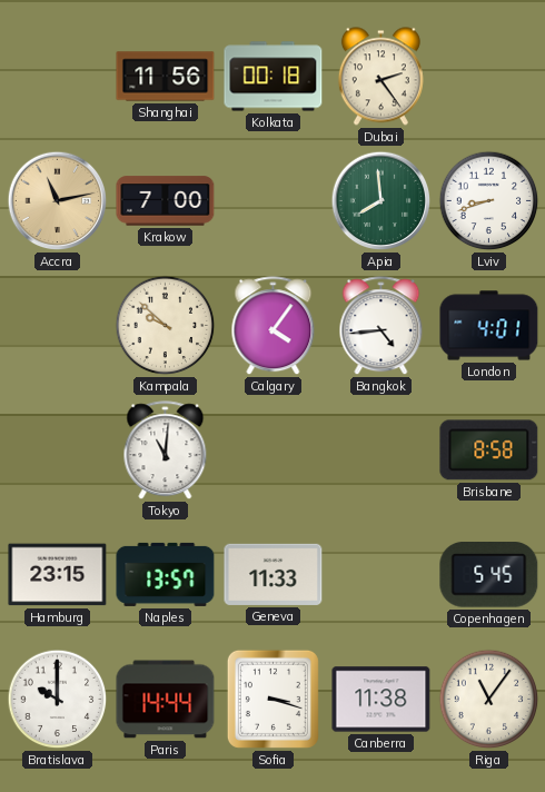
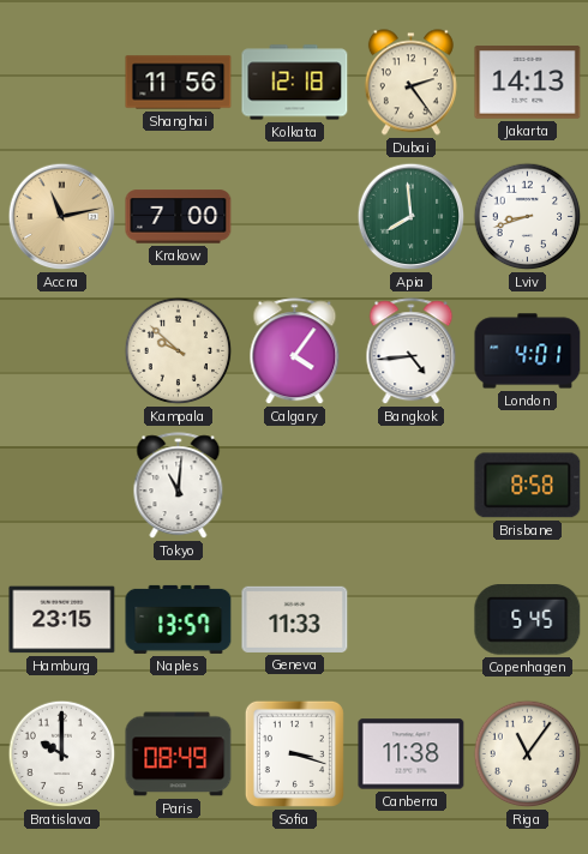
Kolkata: 00:18 -> 12:18 (295, 83)
Jakarta: none -> 14:13 (528, 83)
Paris: 14:44 -> 08:49 (179, 754)
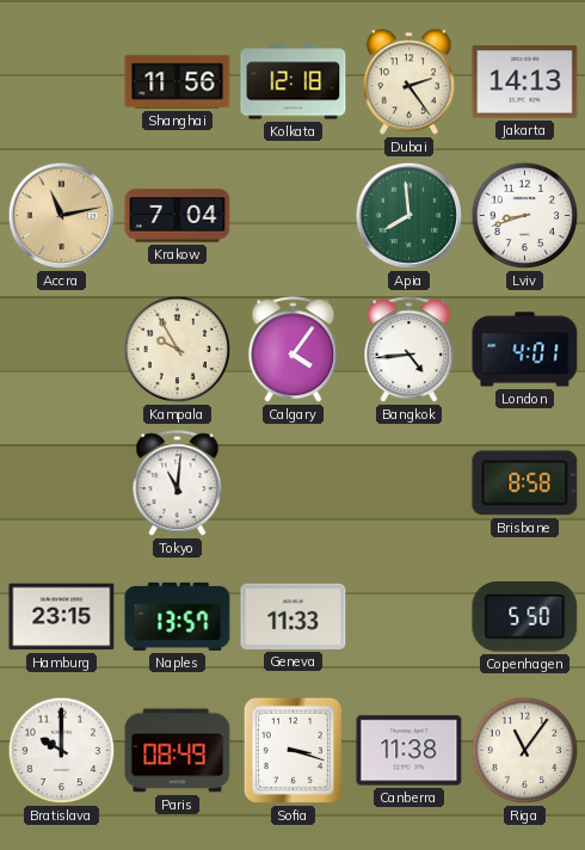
Krakow: 7:00 -> 7:04 (178, 216)
Kampala: 9:52 -> 9:55 (178, 350)
Copenhagen: 5:45 -> 5:50 (525, 617)
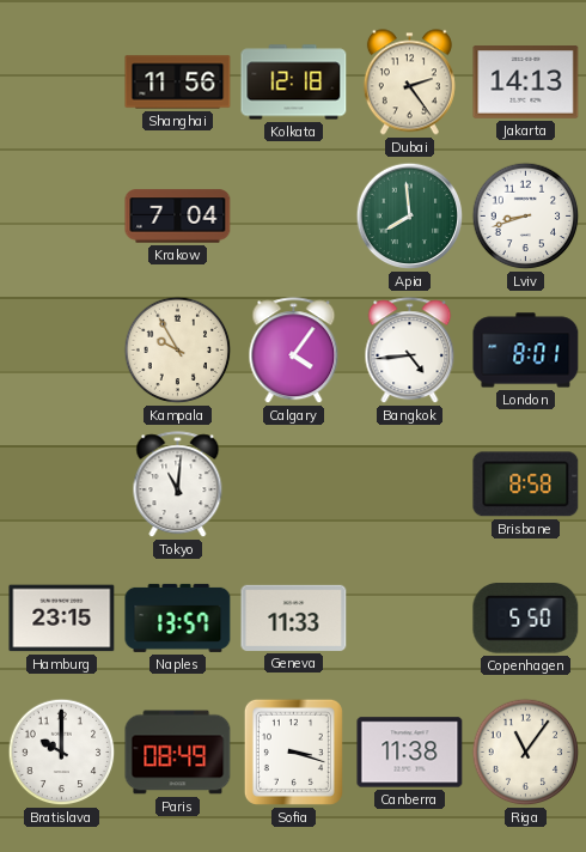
Accra: 11:13 -> none (62, 216)
London: 4:01 -> 8:01 (526, 351)
